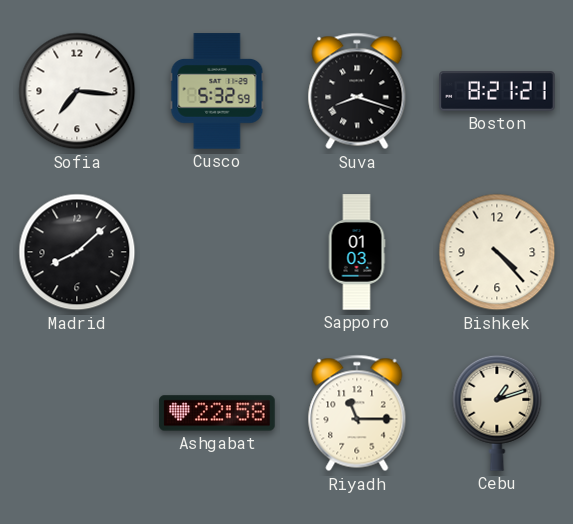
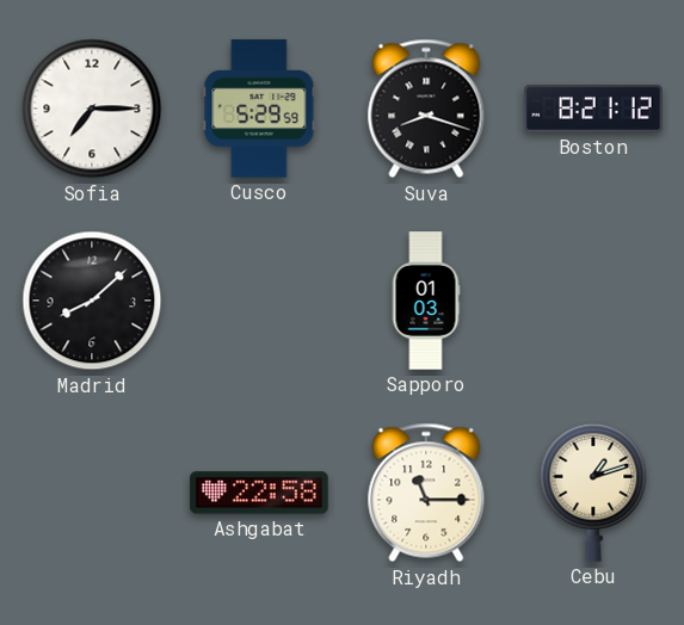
Sofia: 7:16 -> 7:15 (92, 109)
Cusco: 5:32 -> 5:29 (259, 109)
Boston: 8:21:21 -> 8:21:12 (593, 109)
Bishkek: 4:23 -> none (497, 252)
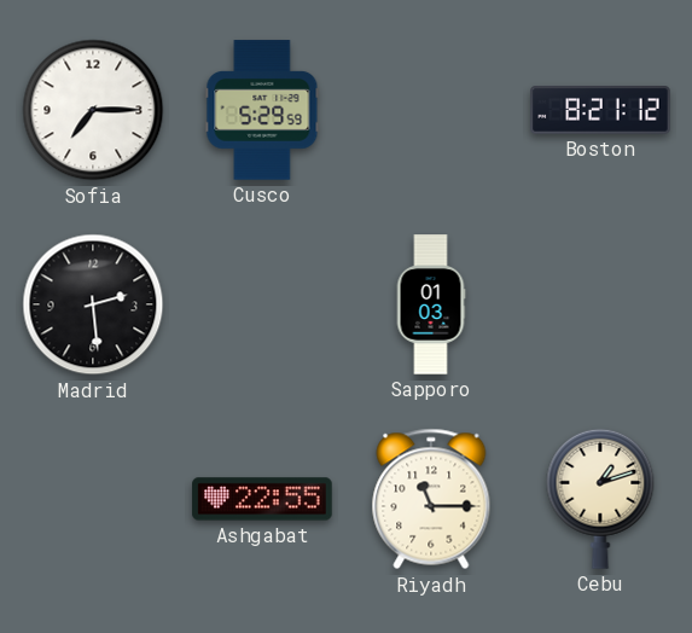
Suva: 8:18 -> none (426, 109)
Madrid: 8:08 -> 2:29 (93, 304)
Ashgabat: 22:58 -> 22:55 (262, 499)
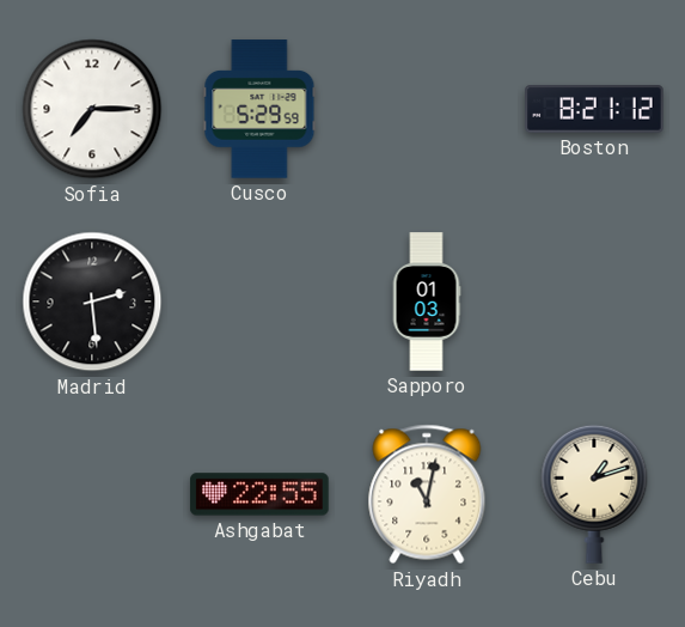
Riyadh: 11:15 -> 11:02 (427, 494)
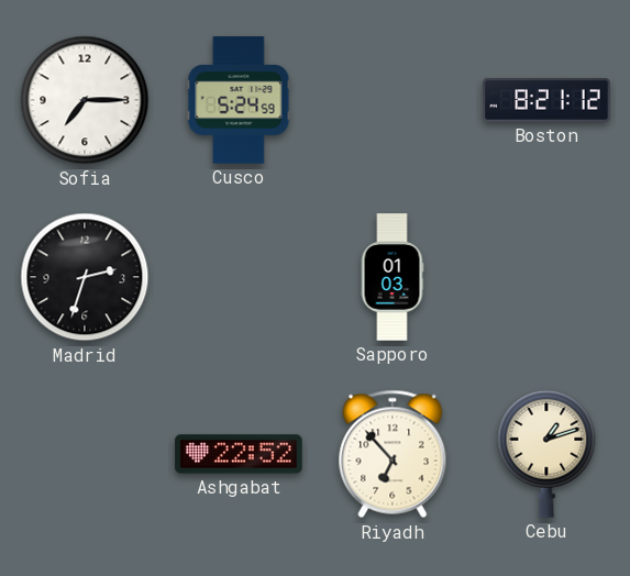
Cusco: 5:29 -> 5:24 (239, 100)
Madrid: 2:29 -> 2:33 (85, 277)
Ashgabat: 22:55 -> 22:52 (239, 454)
Riyadh: 11:02 -> 6:53 (393, 454)
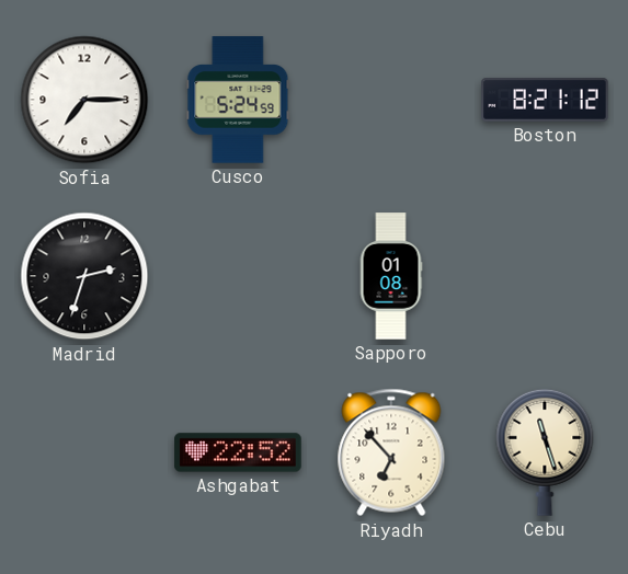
Sapporo: 01:03 -> 01:08 (391, 276)
Cebu: 1:12 -> 11:27 (545, 452)
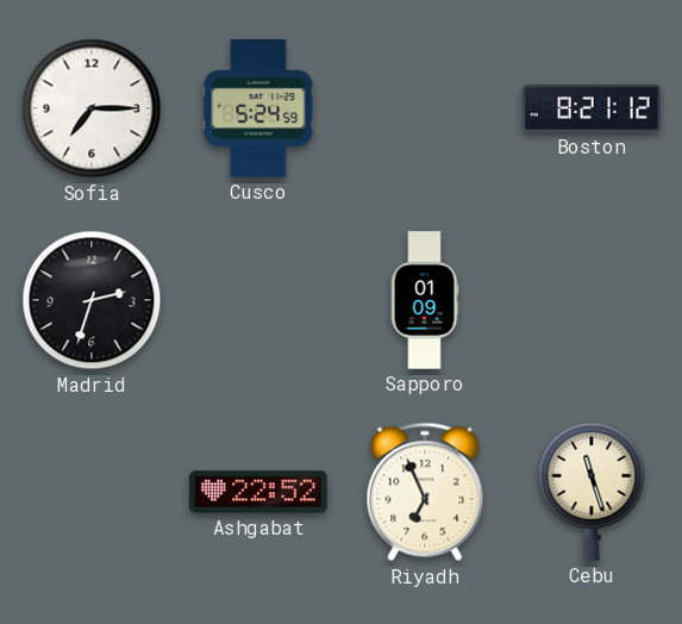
Sapporo: 01:08 -> 01:09 (425, 300)
Riyadh: 6:53 -> 6:56 (425, 492)
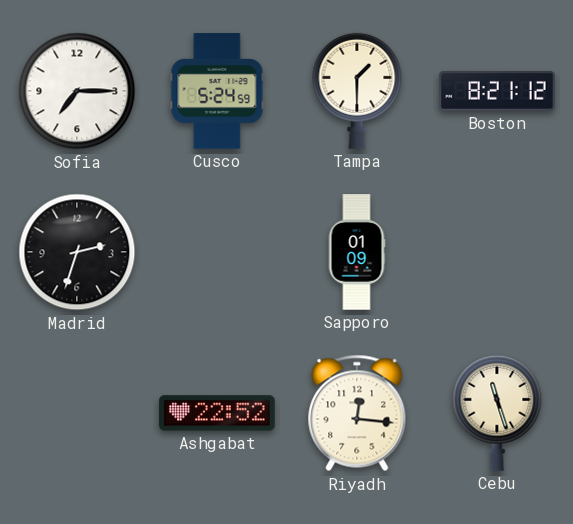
Tampa: none -> 1:30 (357, 91)
Riyadh: 6:56 -> 12:16 (357, 413)
